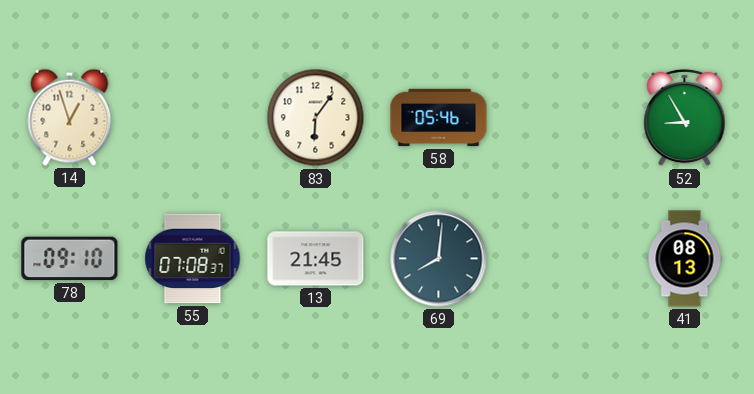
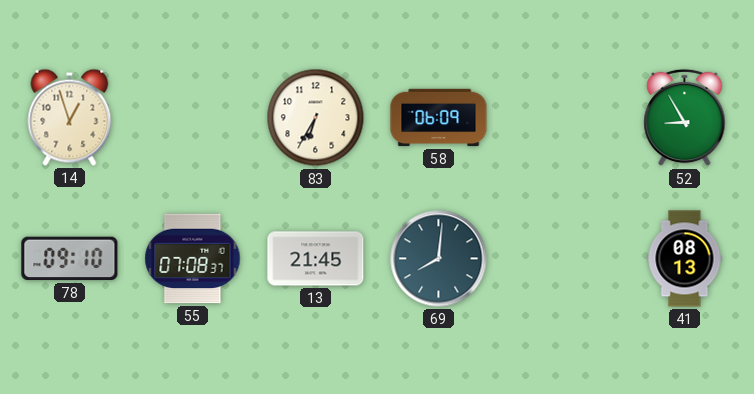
83: 6:06 -> 6:35 (316, 118)
58: 05:46 -> 06:09 (439, 118)
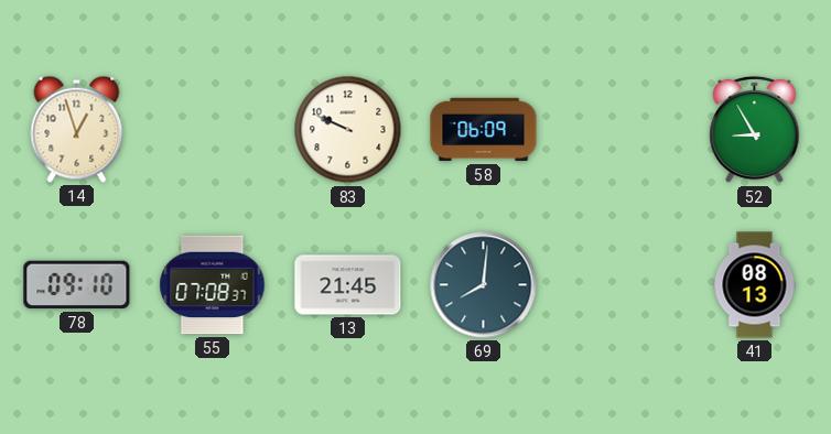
83: 6:35 -> 9:49 (348, 130)
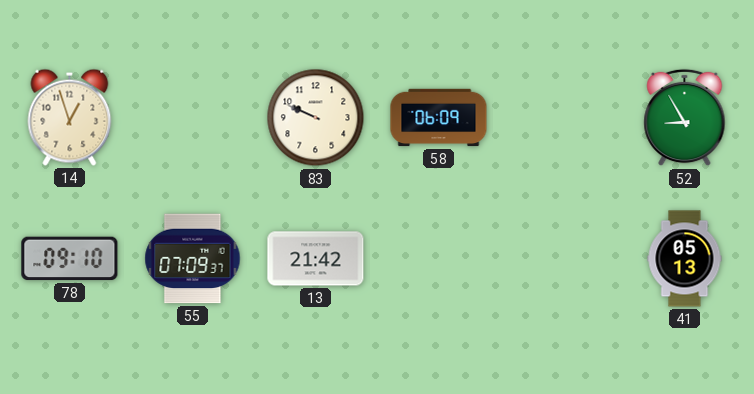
55: 07:08 -> 07:09 (193, 259)
13: 21:45 -> 21:42 (316, 259)
69: 8:01 -> none (484, 285)
41: 08:13 -> 05:13 (685, 259)
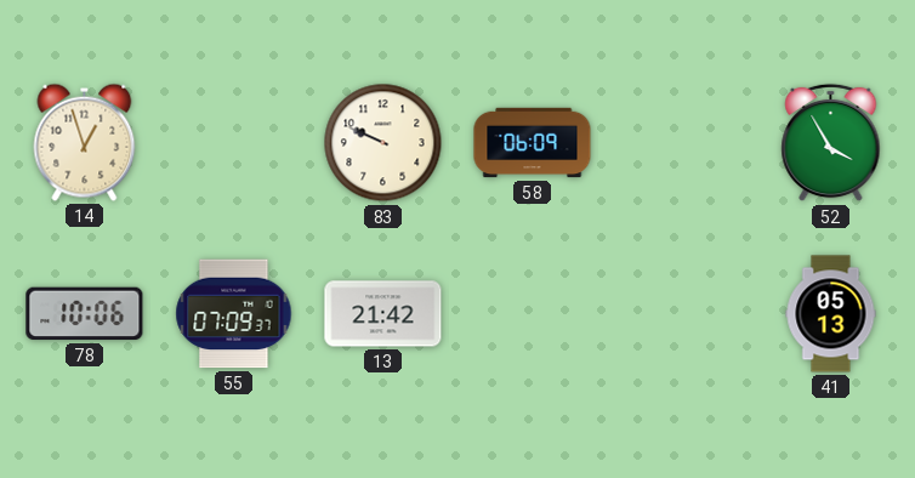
52: 8:55 -> 3:55 (831, 143)
78: 09:10 -> 10:06 (85, 314)
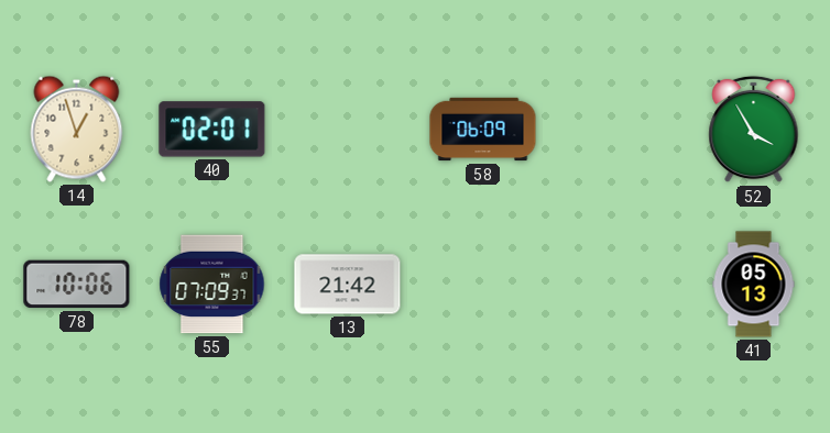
40: none -> 02:01 (212, 130)
83: 9:49 -> none (383, 143)
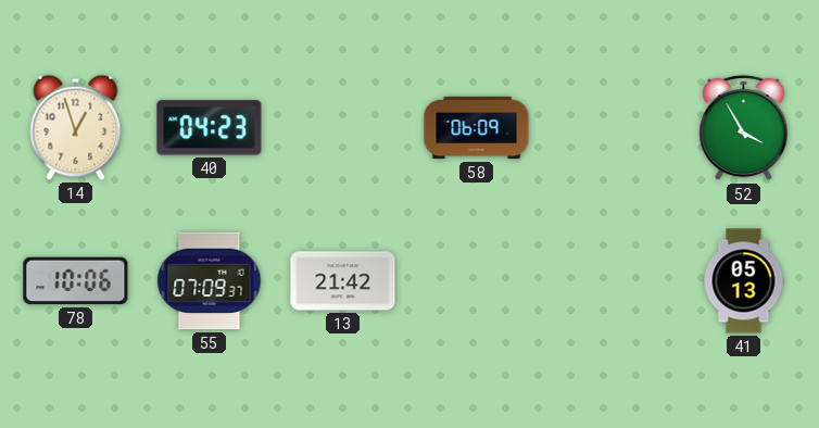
40: 02:01 -> 04:23 (210, 128)
